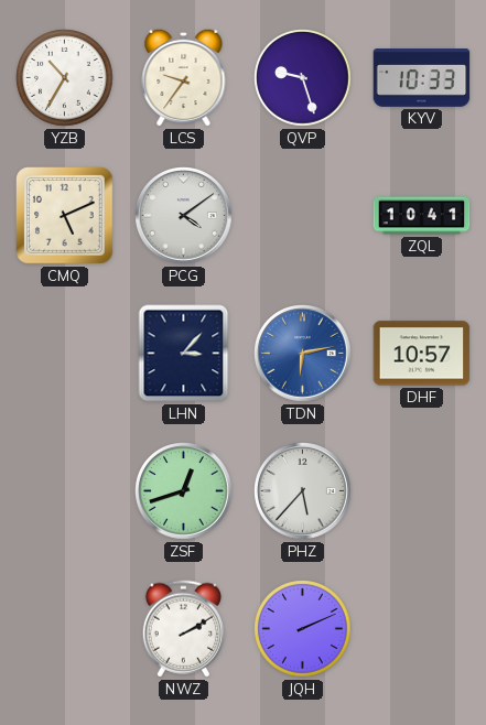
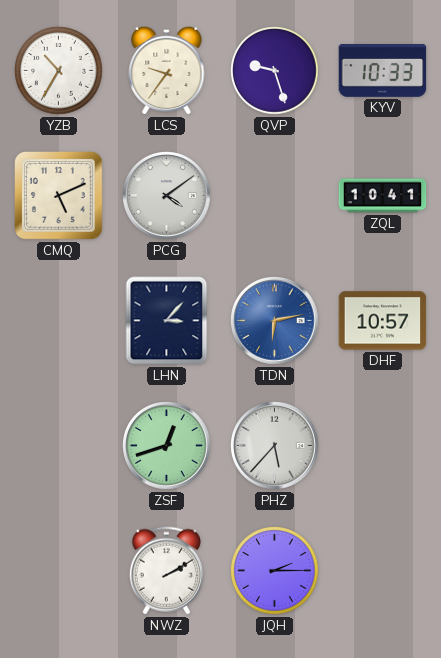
JQH: 2:11 -> 2:15 (275, 571)
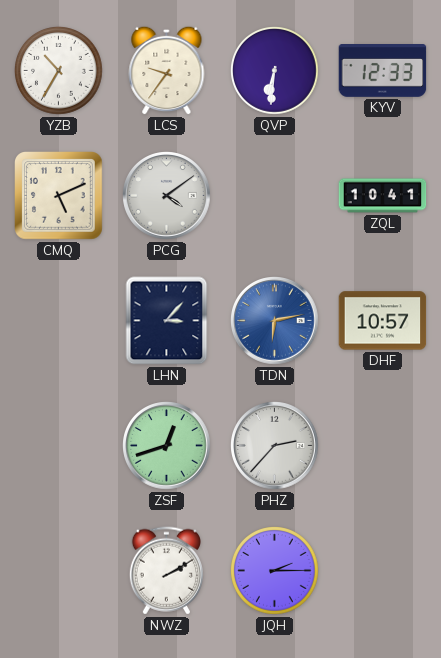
QVP: 9:27 -> 6:31 (275, 71)
KYV: 10:33 -> 12:33 (383, 71)
PHZ: 5:37 -> 2:37 (275, 446)
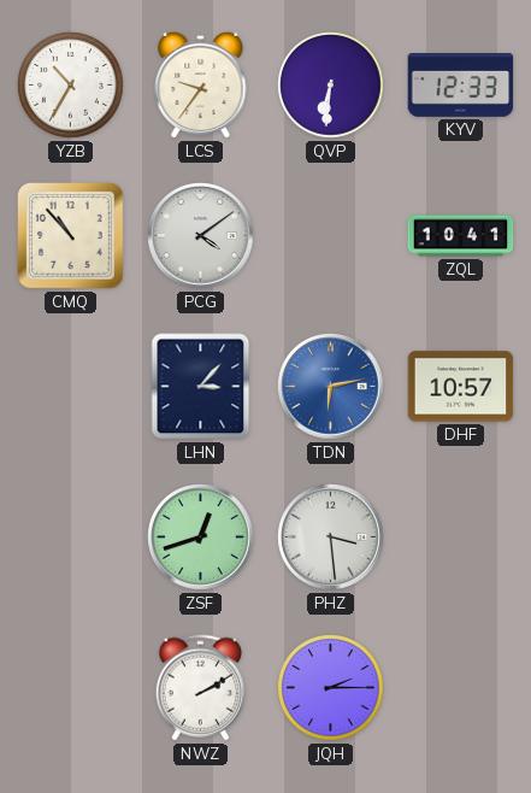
CMQ: 5:11 -> 10:53 (71, 236)
PHZ: 2:37 -> 3:29 (331, 538)
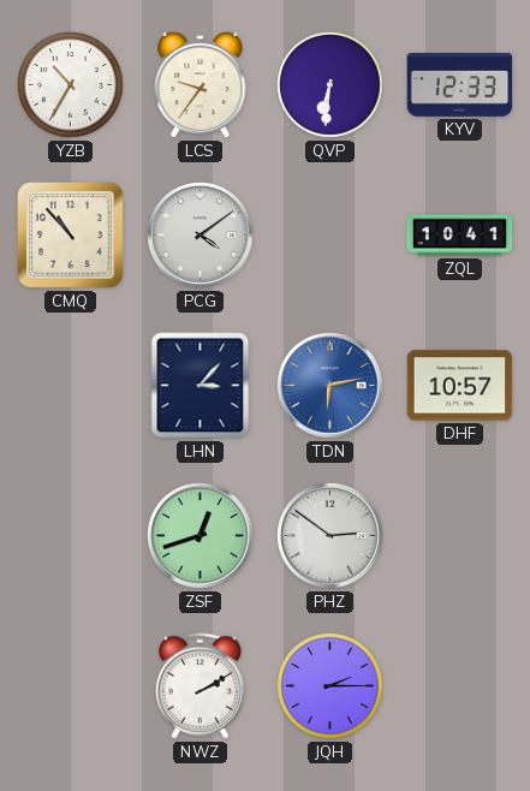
PHZ: 3:29 -> 2:51 (330, 536)
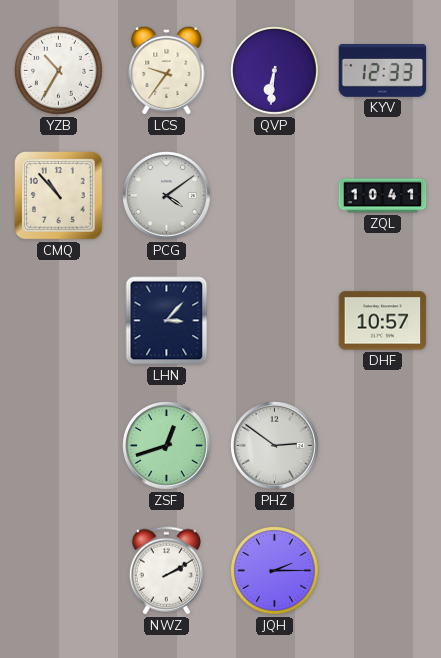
TDN: 6:13 -> none (330, 386)
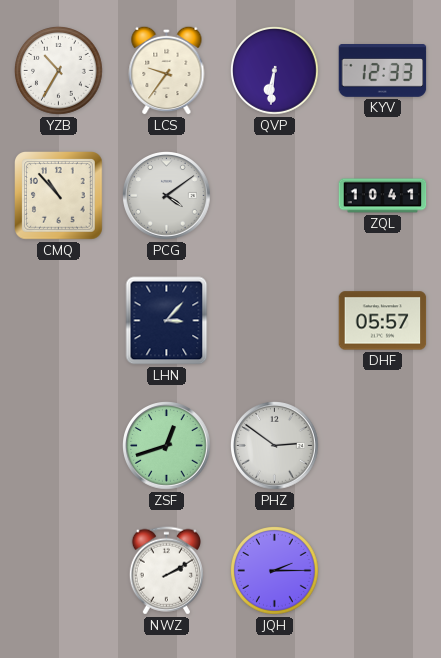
DHF: 10:57 -> 05:57 (383, 321)
